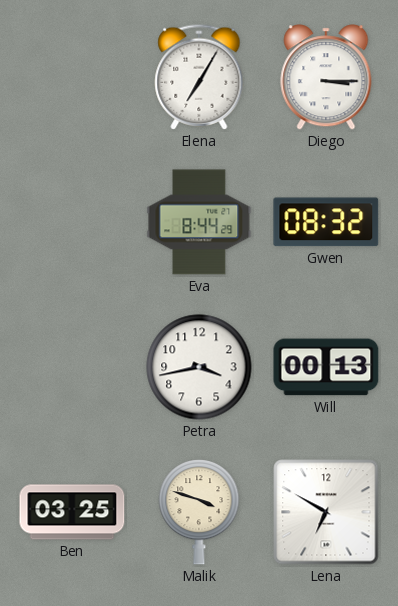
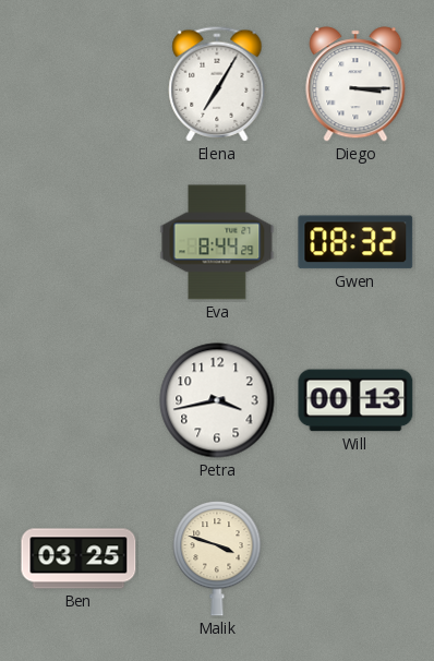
Lena: 6:50 -> none (326, 512)
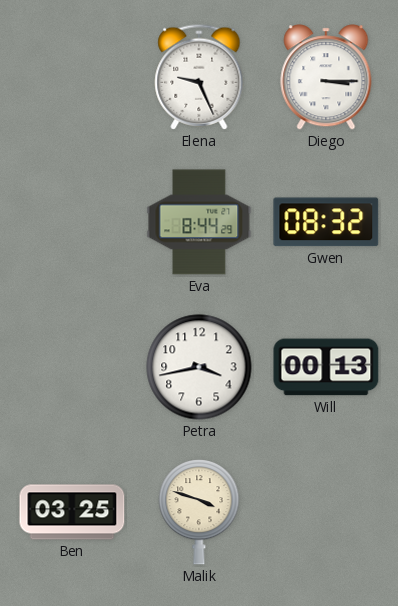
Elena: 7:05 -> 9:26 (199, 77)
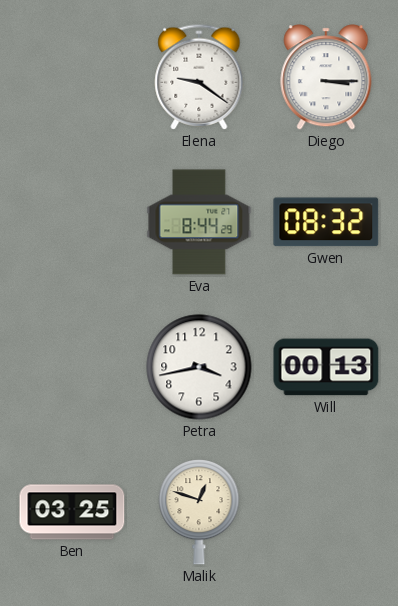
Elena: 9:26 -> 9:21 (199, 77)
Malik: 3:48 -> 12:48 (199, 513)
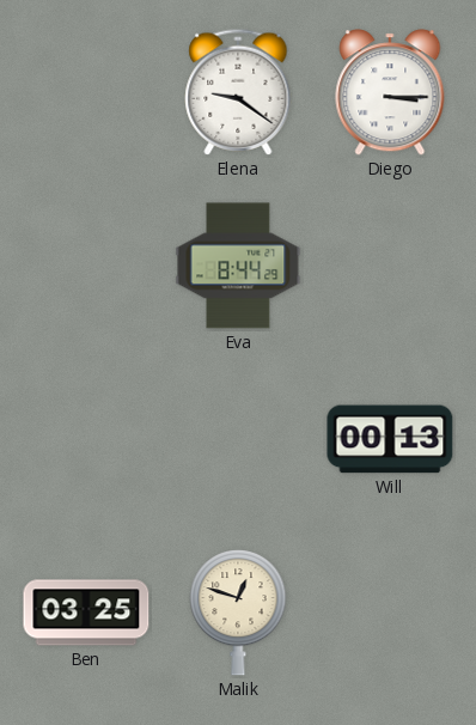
Gwen: 08:32 -> none (326, 222)
Petra: 3:43 -> none (199, 367)
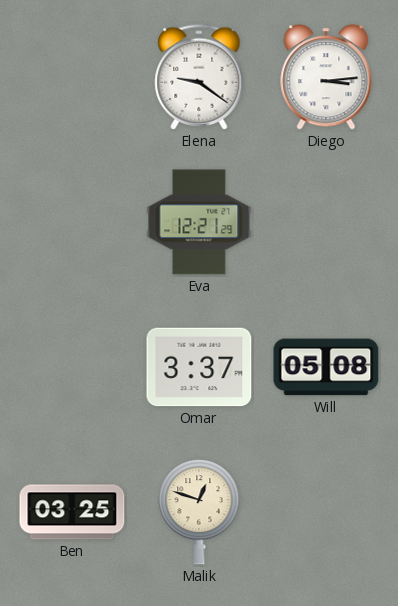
Diego: 3:15 -> 3:14 (326, 77)
Eva: 8:44 -> 12:21 (199, 222)
Omar: none -> 3:37 (199, 367)
Will: 00:13 -> 05:08 (326, 367)
